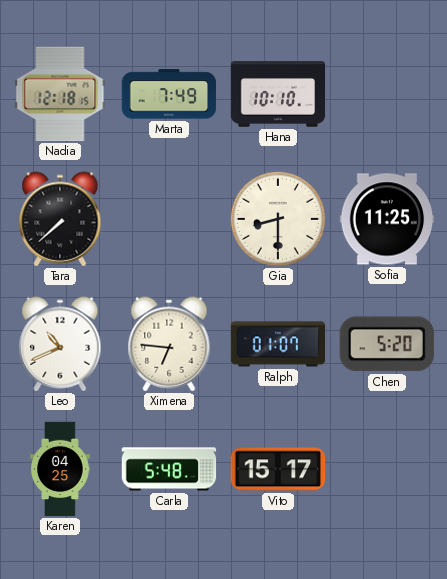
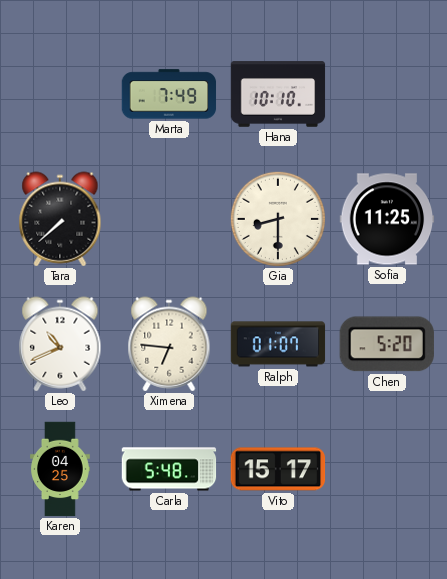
Nadia: 12:18 -> none (60, 94)
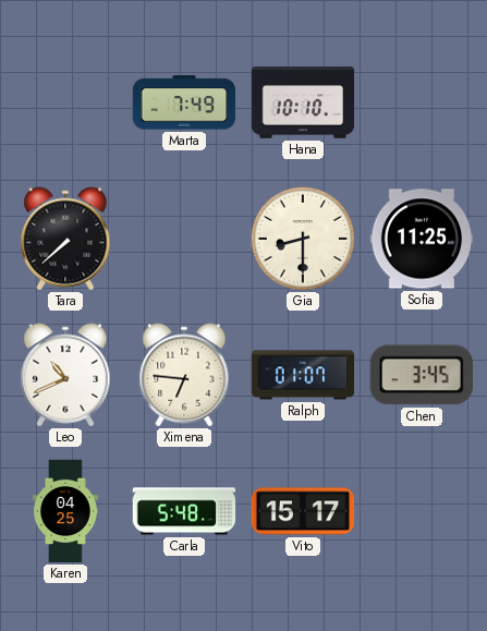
Chen: 5:20 -> 3:45 (422, 375)
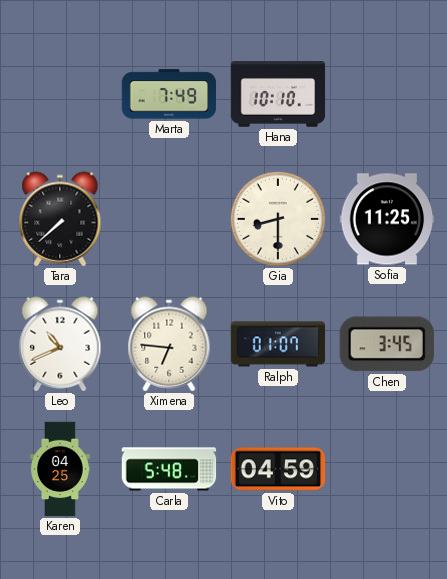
Vito: 15:17 -> 04:59 (278, 469)
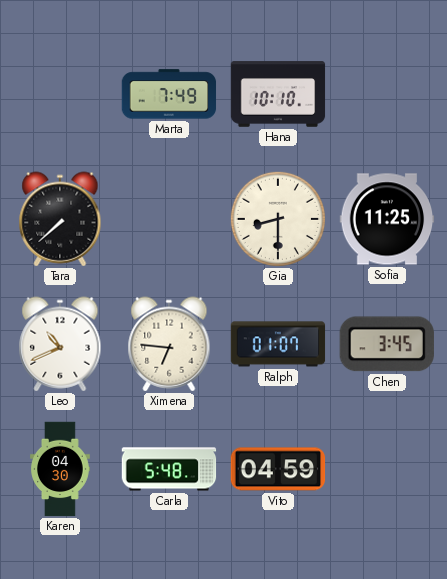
Karen: 04:25 -> 04:30 (61, 469)
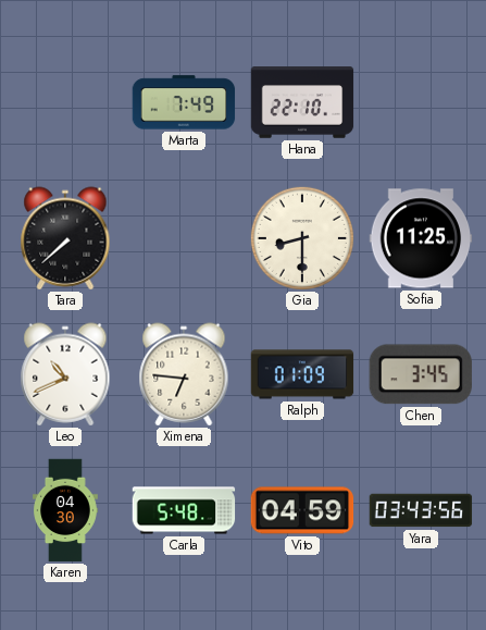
Hana: 10:10 -> 22:10 (302, 102)
Ralph: 01:07 -> 01:09 (302, 374)
Yara: none -> 03:43 (421, 510)
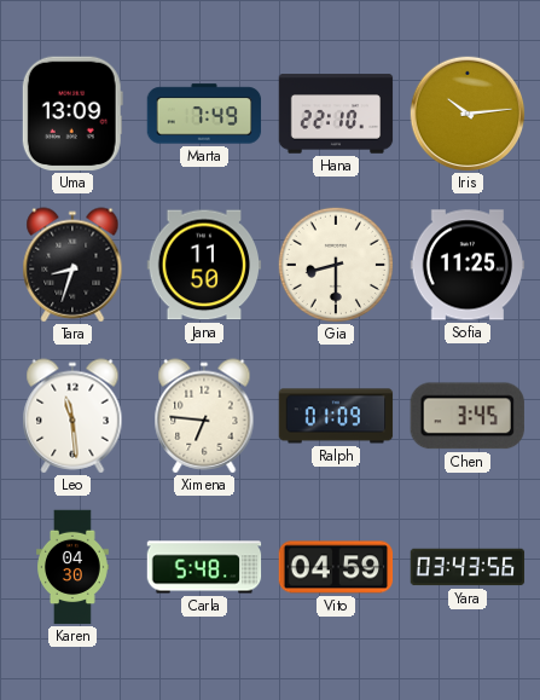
Uma: none -> 13:09 (72, 114)
Iris: none -> 10:14 (468, 114)
Tara: 7:38 -> 8:33 (72, 265)
Jana: none -> 11:50 (204, 265)
Leo: 10:41 -> 11:29 (72, 416)
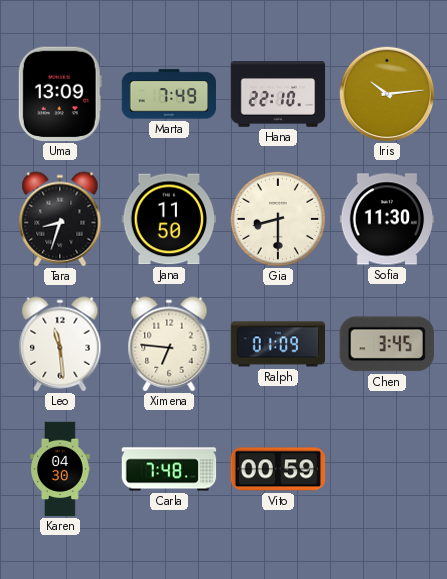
Sofia: 11:25 -> 11:30 (387, 219)
Carla: 5:48 -> 7:48 (169, 469)
Vito: 04:59 -> 00:59 (278, 469)
Yara: 03:43 -> none (468, 567)
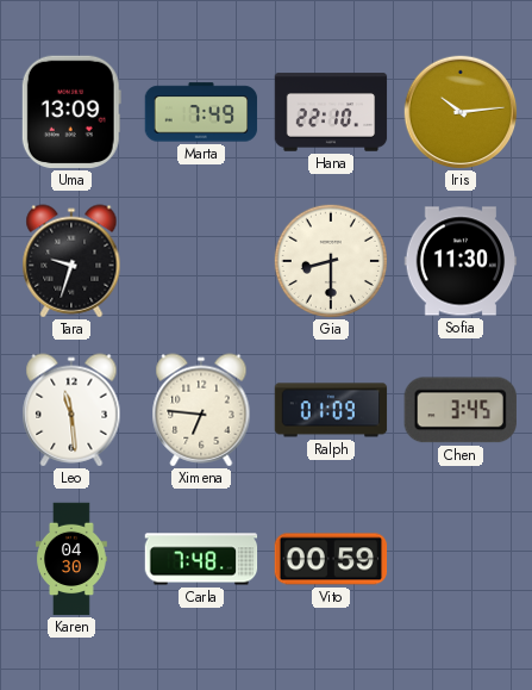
Tara: 8:33 -> 9:33 (71, 261)
Jana: 11:50 -> none (169, 219)
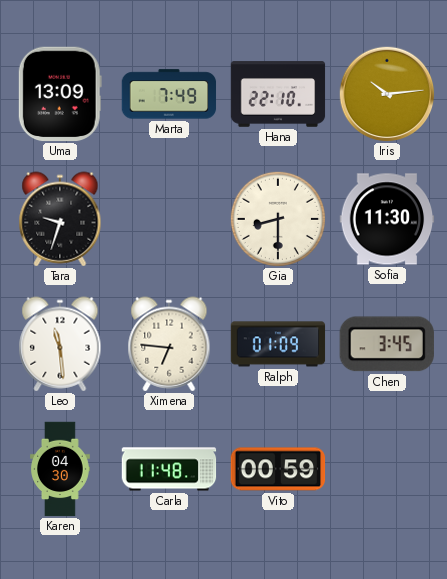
Carla: 7:48 -> 11:48 (169, 469)
